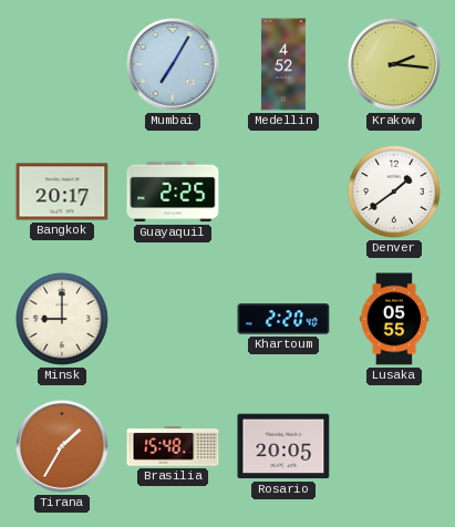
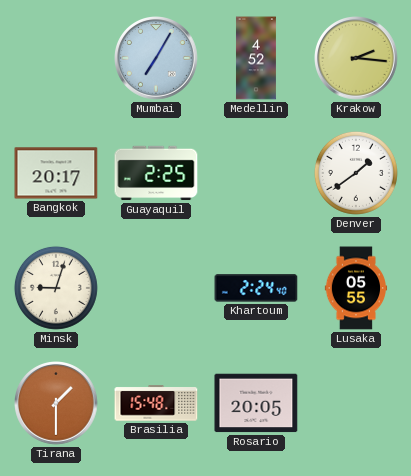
Minsk: 9:00 -> 9:03 (56, 288)
Khartoum: 2:20 -> 2:24 (256, 288)
Tirana: 1:35 -> 1:30 (57, 404)
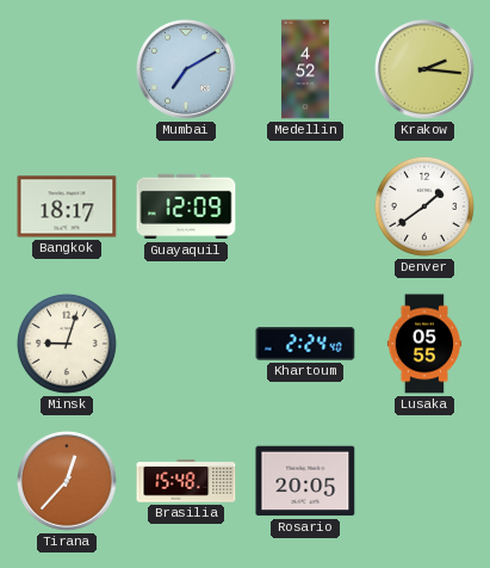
Mumbai: 7:05 -> 7:10 (187, 70)
Bangkok: 20:17 -> 18:17 (67, 206)
Guayaquil: 2:25 -> 12:09 (186, 206)
Tirana: 1:30 -> 12:37 (68, 482)
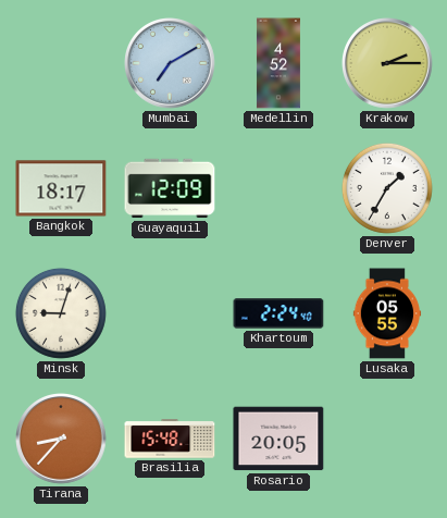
Krakow: 2:16 -> 2:15 (388, 64)
Denver: 1:39 -> 1:35 (387, 188)
Tirana: 12:37 -> 8:37 (62, 440)
